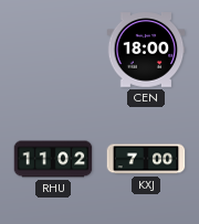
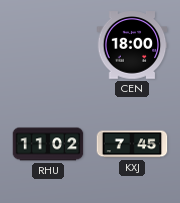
KXJ: 7:00 -> 7:45 (132, 144)
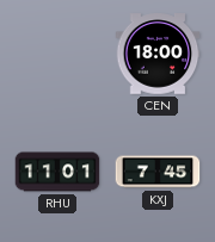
RHU: 11:02 -> 11:01 (57, 172)
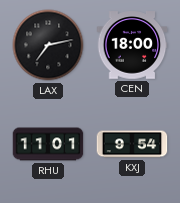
LAX: none -> 7:13 (48, 45)
KXJ: 7:45 -> 9:54 (132, 144)
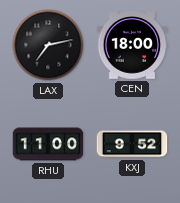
RHU: 11:01 -> 11:00 (48, 144)
KXJ: 9:54 -> 9:52 (132, 144)
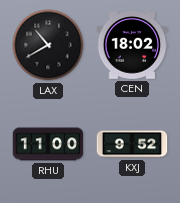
LAX: 7:13 -> 10:40 (48, 45)
CEN: 18:00 -> 18:02 (132, 45)
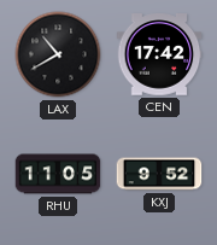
CEN: 18:02 -> 17:42 (159, 54)
RHU: 11:00 -> 11:05 (58, 174)
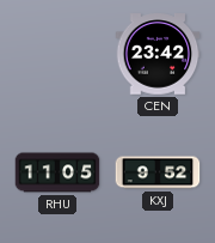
LAX: 10:40 -> none (58, 54)
CEN: 17:42 -> 23:42 (158, 54)
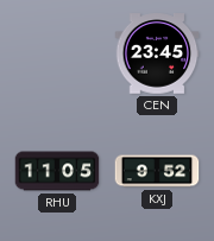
CEN: 23:42 -> 23:45 (157, 53)
